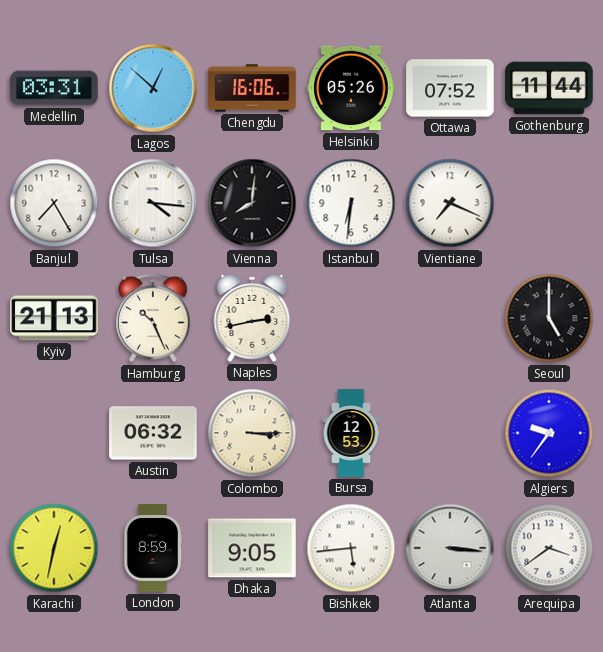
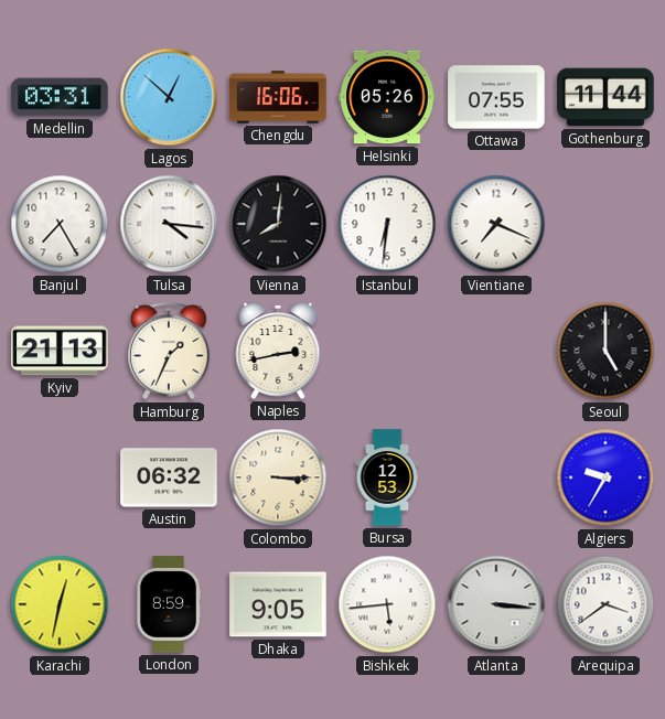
Ottawa: 07:52 -> 07:55 (496, 97)
Hamburg: 10:26 -> 1:34 (169, 351)
Algiers: 9:36 -> 9:35 (605, 477)
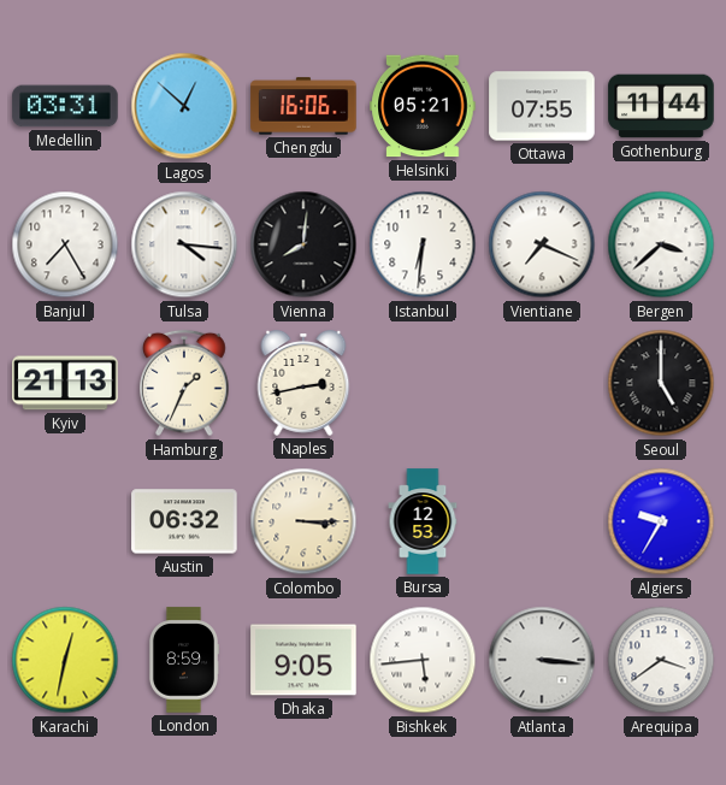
Helsinki: 05:26 -> 05:21 (423, 106)
Bergen: none -> 3:38 (661, 244)
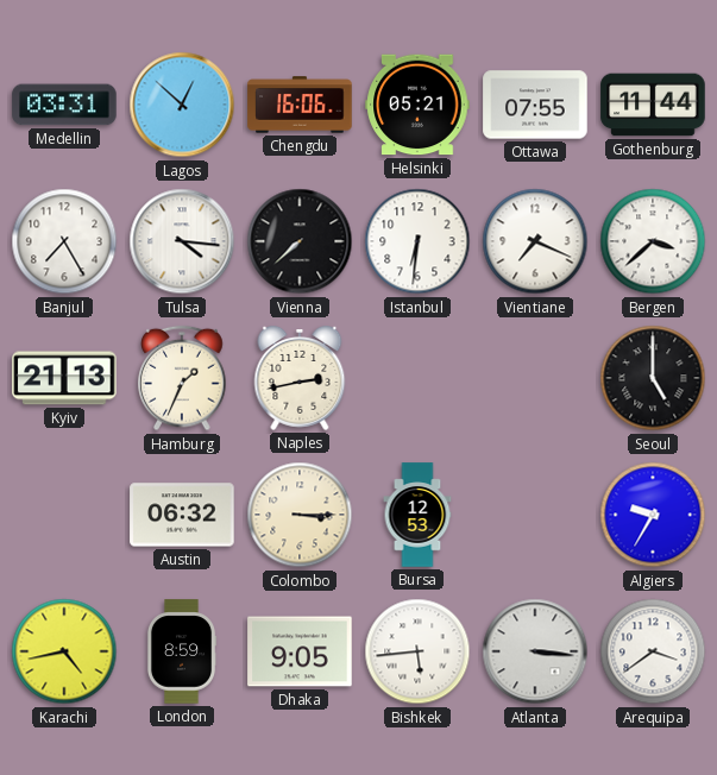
Vienna: 8:01 -> 7:38 (300, 241)
Karachi: 12:32 -> 4:43 (64, 651)
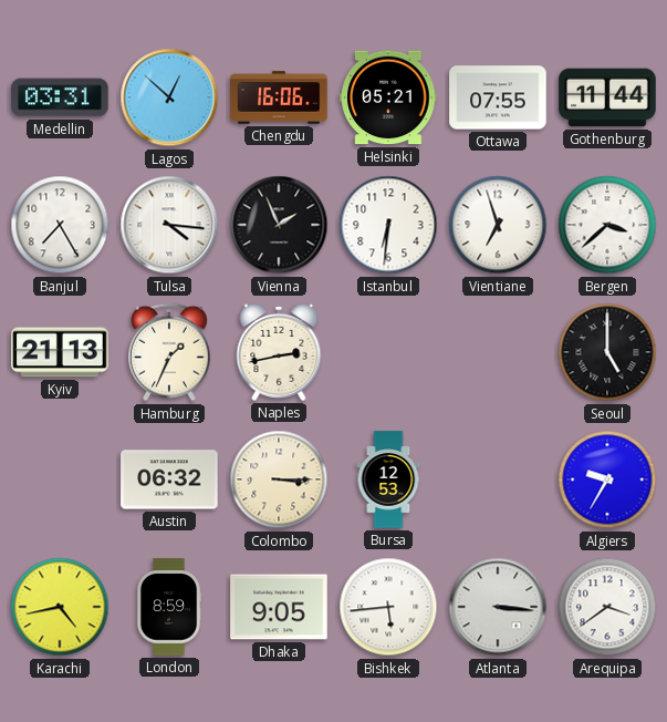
Vienna: 7:38 -> 1:56 (279, 225)
Vientiane: 7:19 -> 6:57 (498, 225)
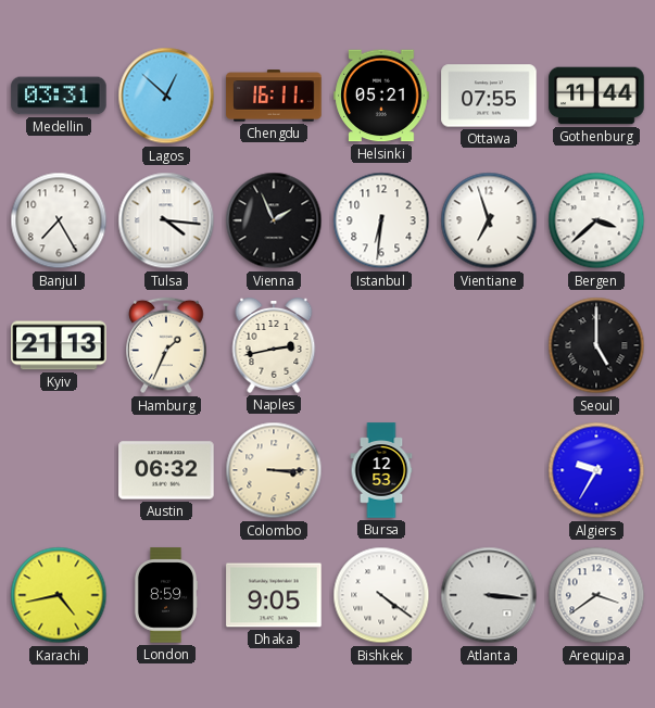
Chengdu: 16:06 -> 16:11 (274, 96)
Bishkek: 5:44 -> 4:21 (381, 595)
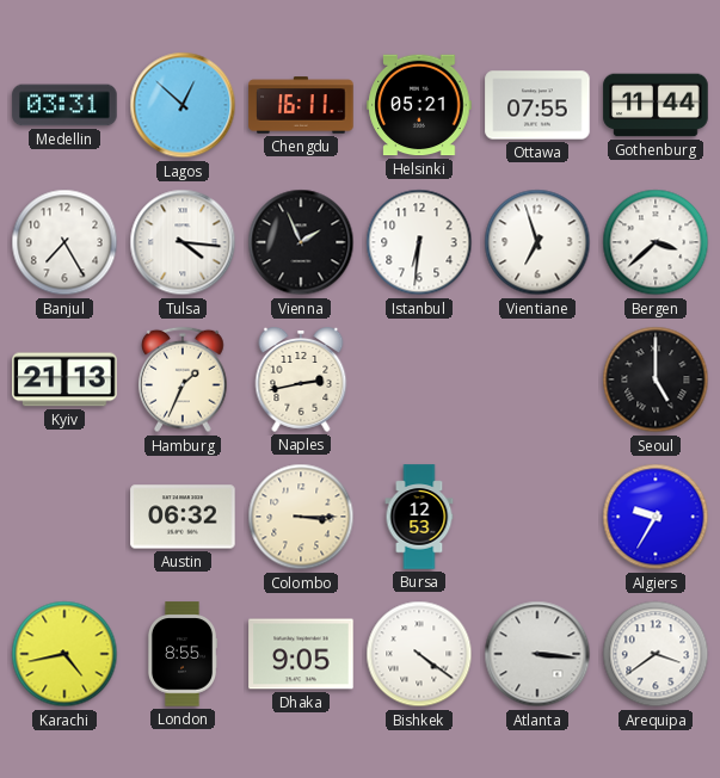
London: 8:59 -> 8:55 (183, 654)
